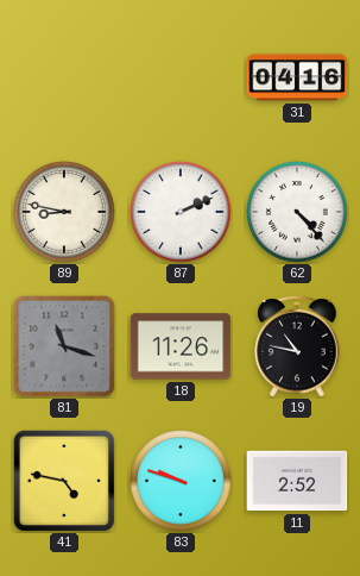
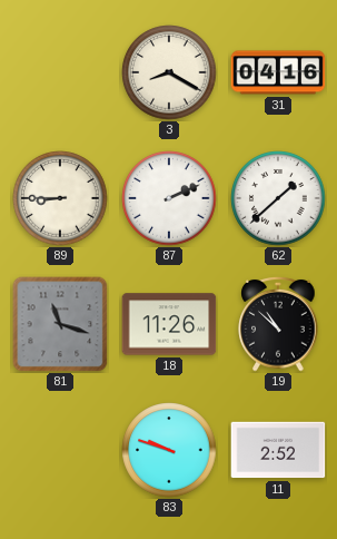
3: none -> 8:20 (169, 72)
89: 8:47 -> 8:45 (60, 198)
62: 4:23 -> 1:38 (278, 198)
19: 10:47 -> 10:52 (278, 324)
41: 4:47 -> none (64, 481)
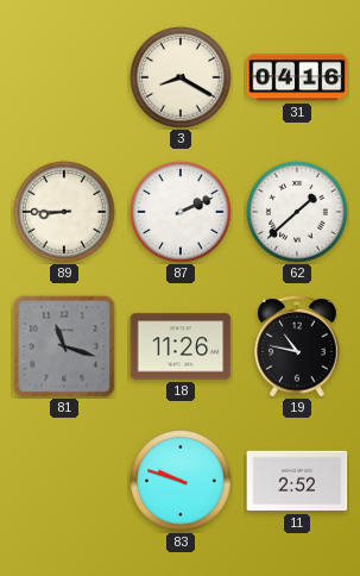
19: 10:52 -> 10:47 (297, 346)
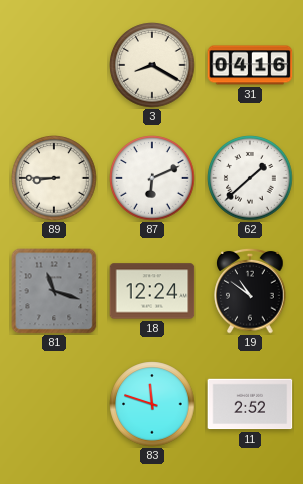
87: 2:11 -> 6:11 (152, 178)
18: 11:26 -> 12:24 (152, 291)
19: 10:47 -> 10:51 (250, 291)
83: 9:48 -> 11:48 (152, 404)
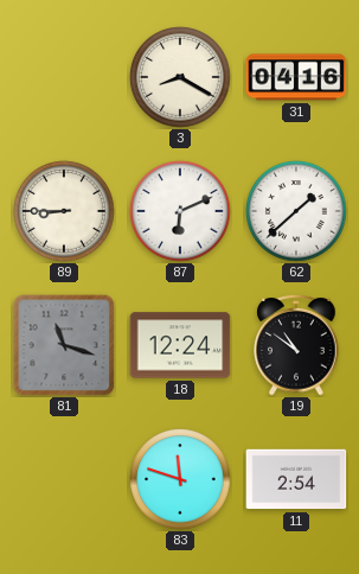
11: 2:52 -> 2:54 (296, 479)
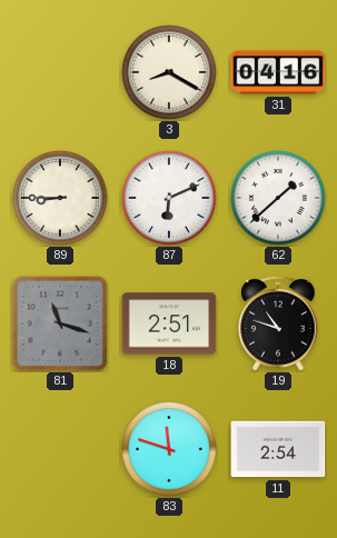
18: 12:24 -> 2:51 (169, 323)
19: 10:51 -> 10:48 (278, 323)
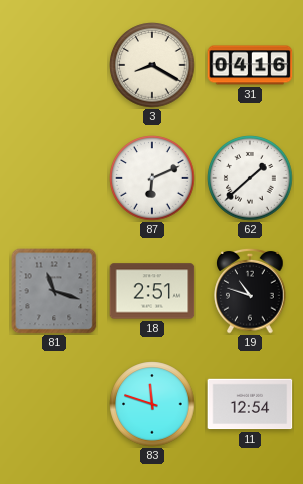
89: 8:45 -> none (60, 198)
11: 2:54 -> 12:54 (250, 404)
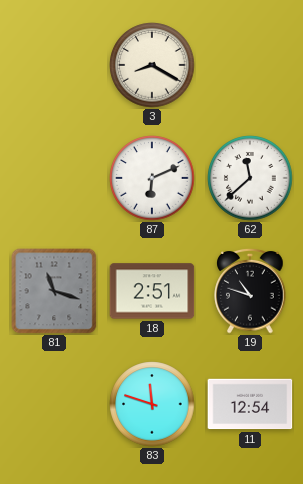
31: 04:16 -> none (250, 65)
62: 1:38 -> 11:38 (250, 178)
